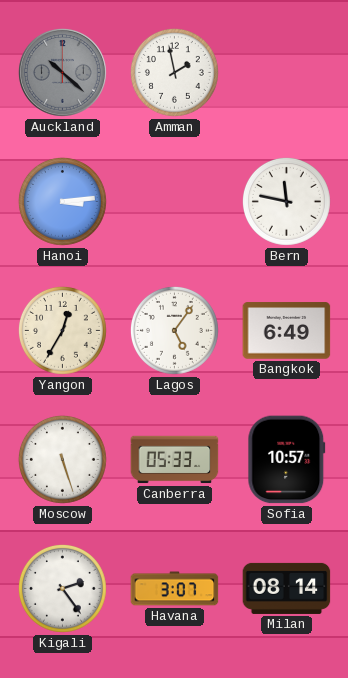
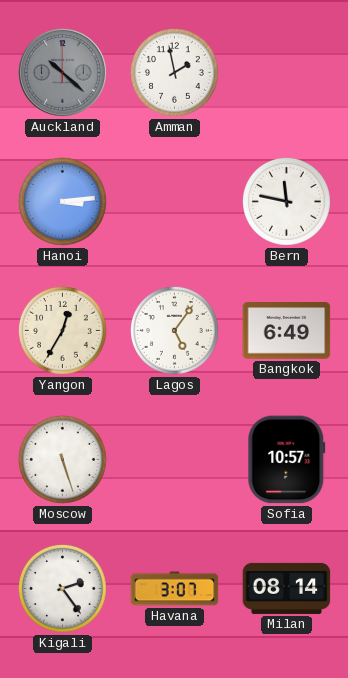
Canberra: 05:33 -> none (175, 460)
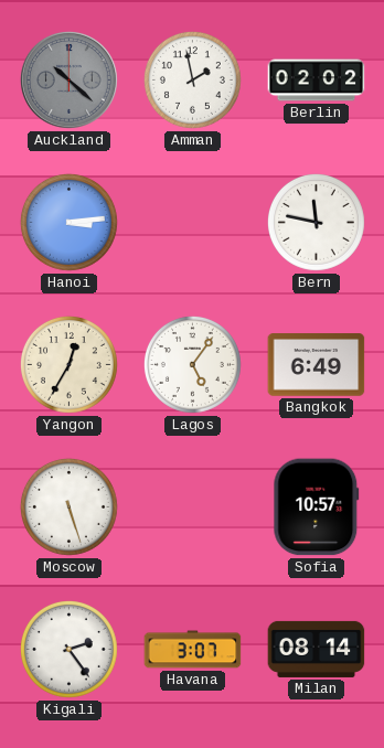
Berlin: none -> 02:02 (317, 81)
